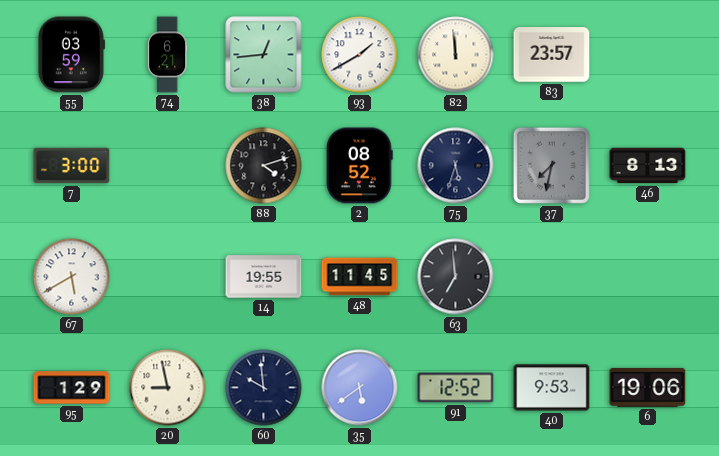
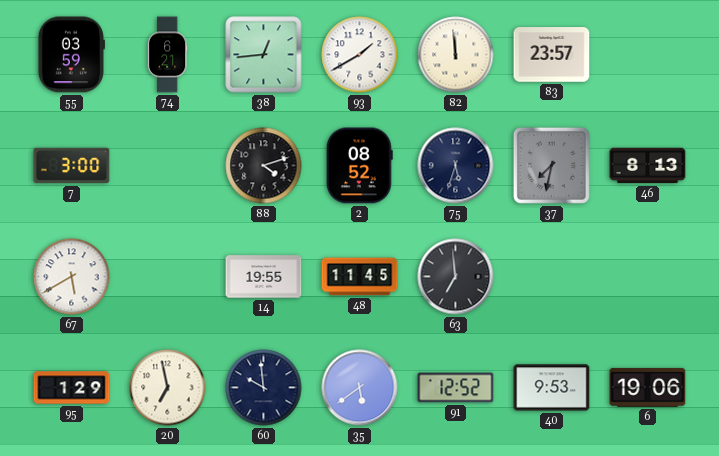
20: 8:58 -> 6:58 (168, 388)
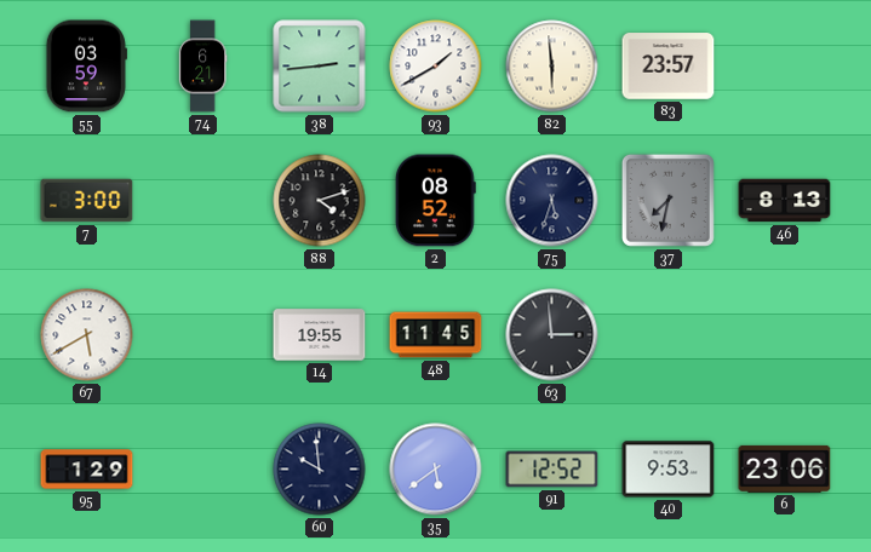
38: 12:44 -> 2:44 (320, 67)
82: 11:59 -> 5:59 (552, 67)
63: 6:59 -> 2:59 (552, 335)
20: 6:58 -> none (168, 388)
6: 19:06 -> 23:06 (785, 468)
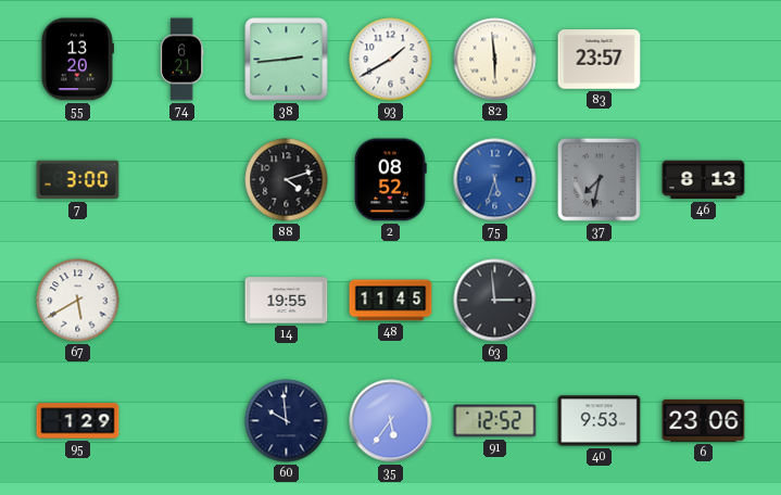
55: 03:59 -> 13:20 (77, 60)
75 dial: navy -> blue (495, 180)
35: 5:39 -> 5:36 (391, 421)
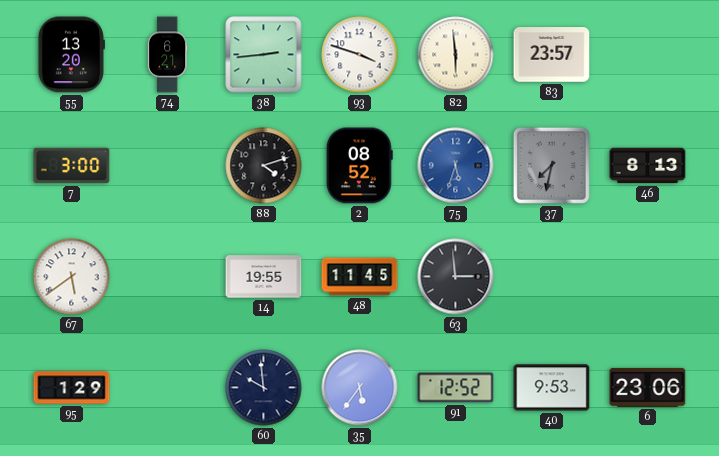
93: 1:40 -> 3:48 (360, 55)
67: 5:40 -> 5:39 (72, 277)
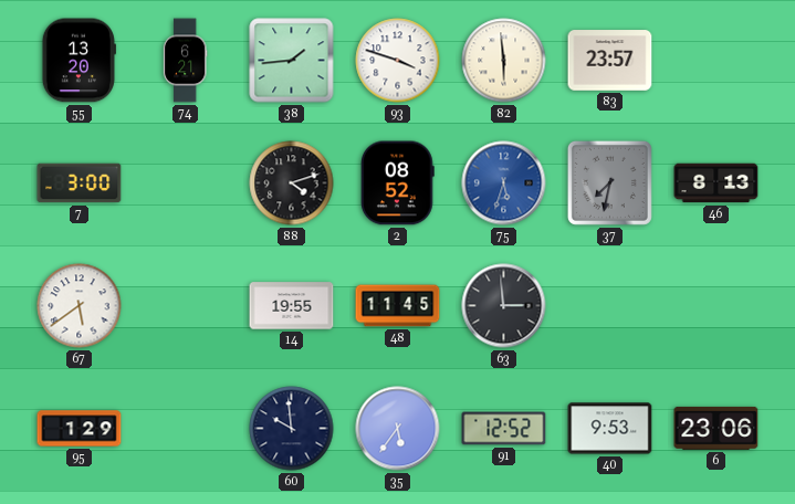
38: 2:44 -> 1:44 (292, 61)
